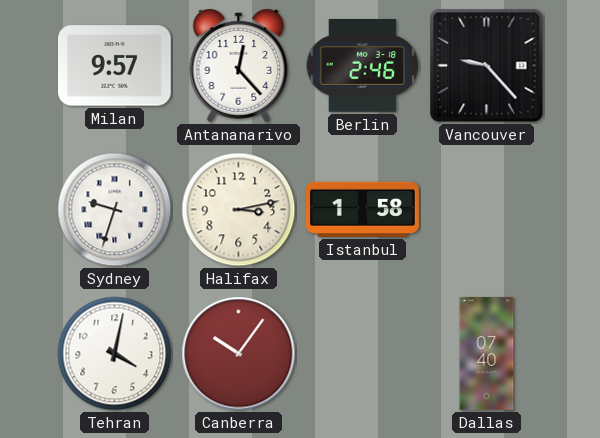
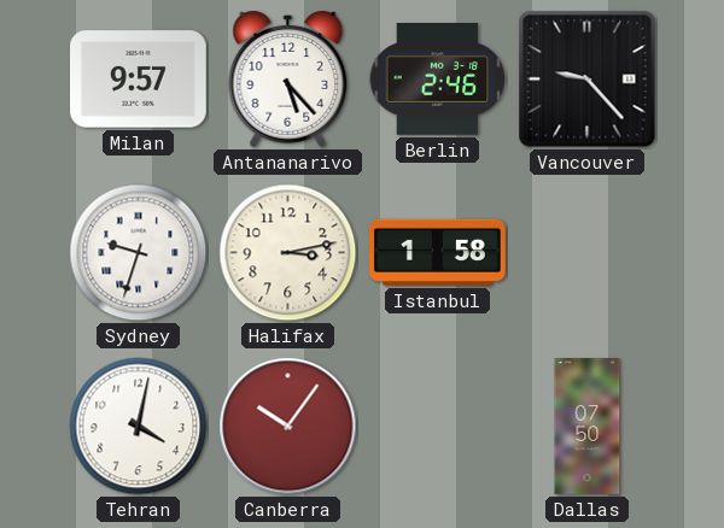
Antananarivo: 12:23 -> 5:23 (288, 80)
Dallas: 07:40 -> 07:50 (588, 427)
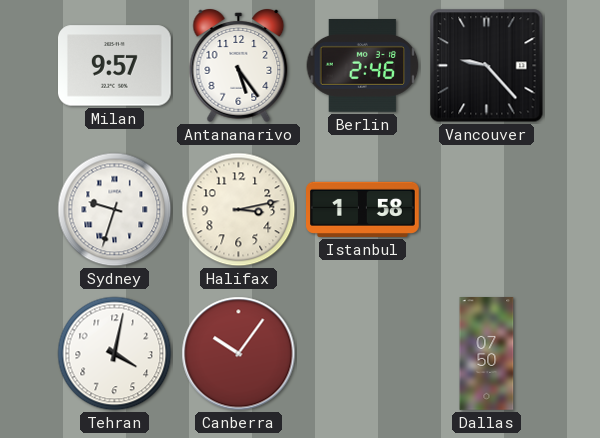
Antananarivo: 5:23 -> 5:24 (239, 66)
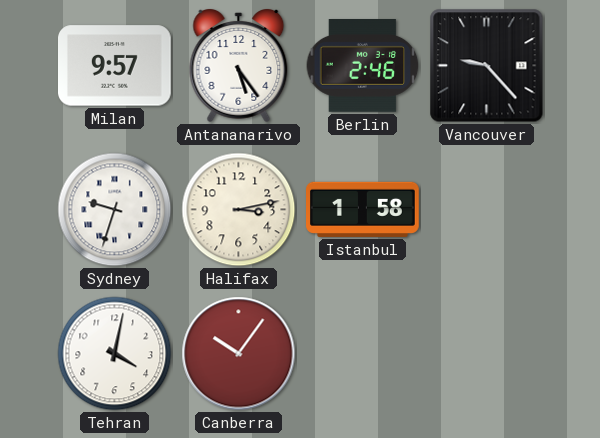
Dallas: 07:50 -> none (487, 354)
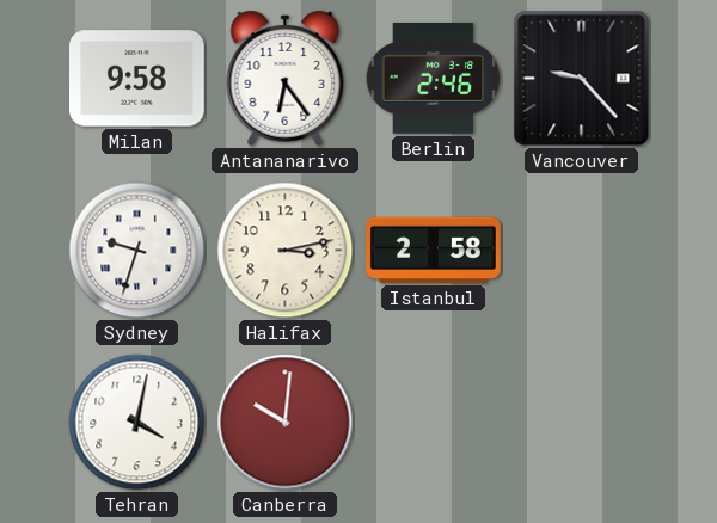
Milan: 9:57 -> 9:58 (137, 79)
Antananarivo: 5:24 -> 6:24 (286, 79)
Istanbul: 1:58 -> 2:58 (434, 250)
Canberra: 10:06 -> 10:01 (286, 423)
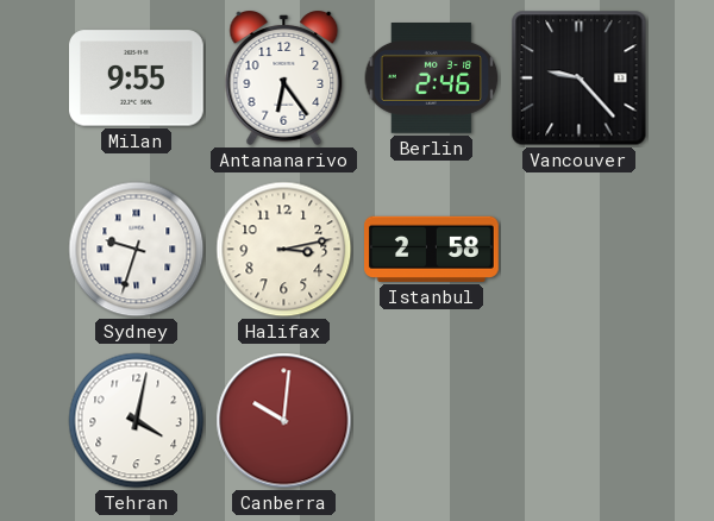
Milan: 9:58 -> 9:55 (137, 79)
